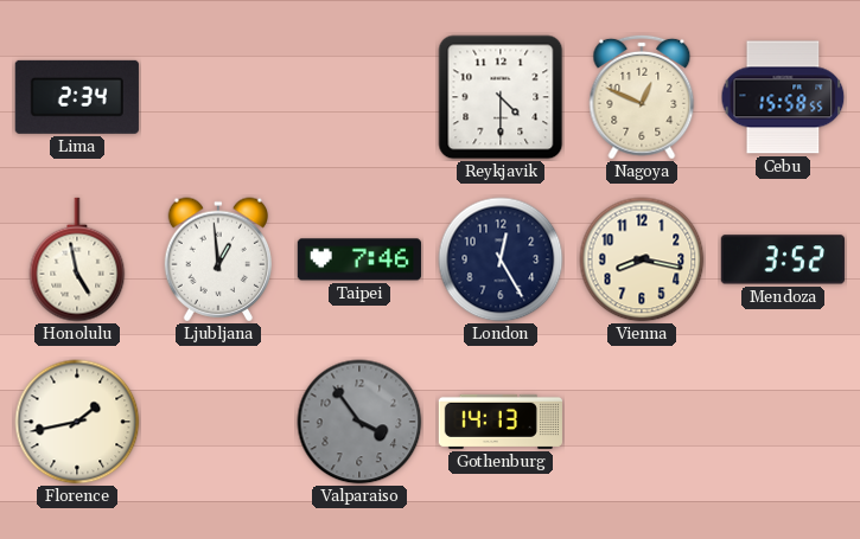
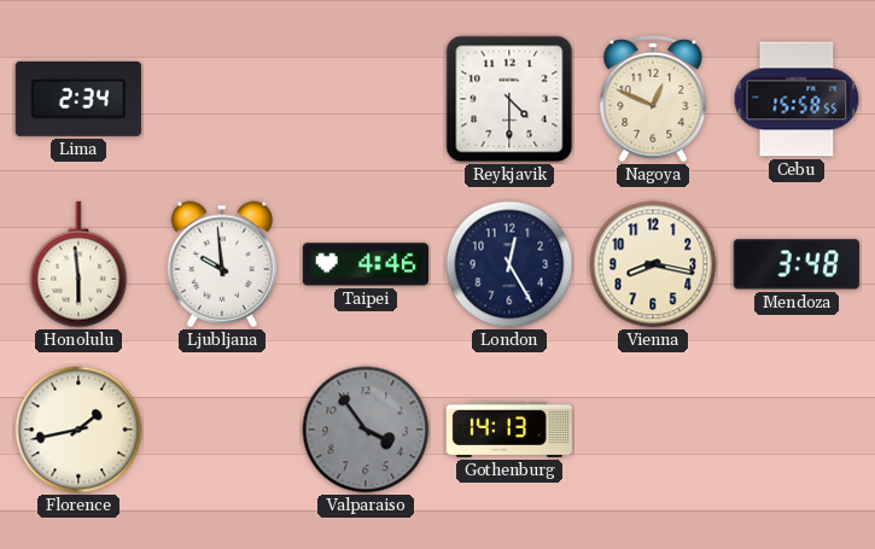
Honolulu: 4:58 -> 5:59 (78, 264)
Ljubljana: 12:59 -> 9:59 (221, 264)
Taipei: 7:46 -> 4:46 (366, 264)
Mendoza: 3:52 -> 3:48 (797, 264)
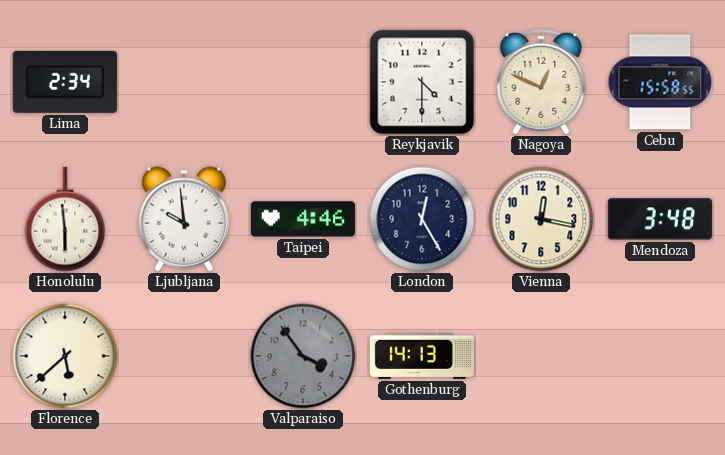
Vienna: 8:17 -> 12:17 (541, 219)
Florence: 1:43 -> 5:38 (65, 356)
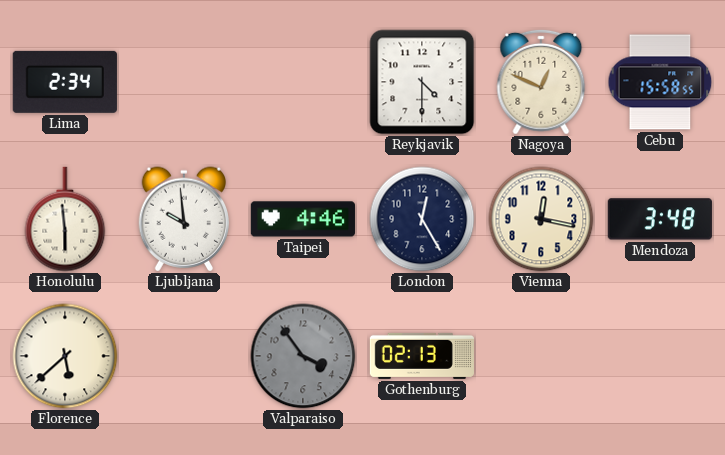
Gothenburg: 14:13 -> 02:13 (422, 356)
